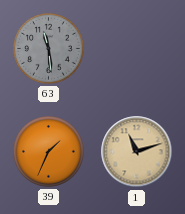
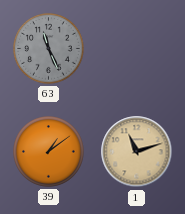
63: 11:29 -> 11:26 (49, 49)
39: 1:34 -> 1:09 (49, 152)
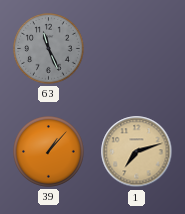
39: 1:09 -> 1:07 (49, 152)
1: 11:12 -> 7:12 (137, 152)
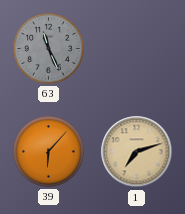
39: 1:07 -> 6:07 (49, 152)
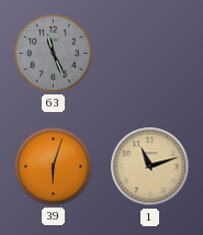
39: 6:07 -> 6:03 (54, 167)
1: 7:12 -> 11:12 (150, 167)
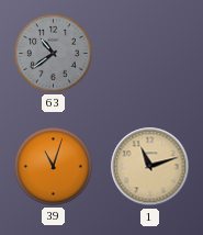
63: 11:26 -> 10:39 (54, 54)
39: 6:03 -> 11:03 (54, 167)
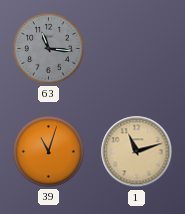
63: 10:39 -> 11:16 (49, 49)
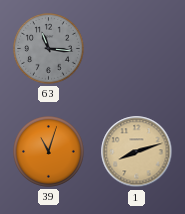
1: 11:12 -> 8:12 (137, 152)
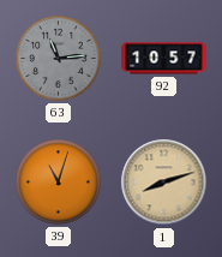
63: 11:16 -> 11:14 (59, 59)
92: none -> 10:57 (164, 59)
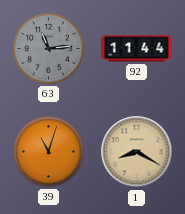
92: 10:57 -> 11:44 (137, 49)
1: 8:12 -> 8:20 (137, 152)
